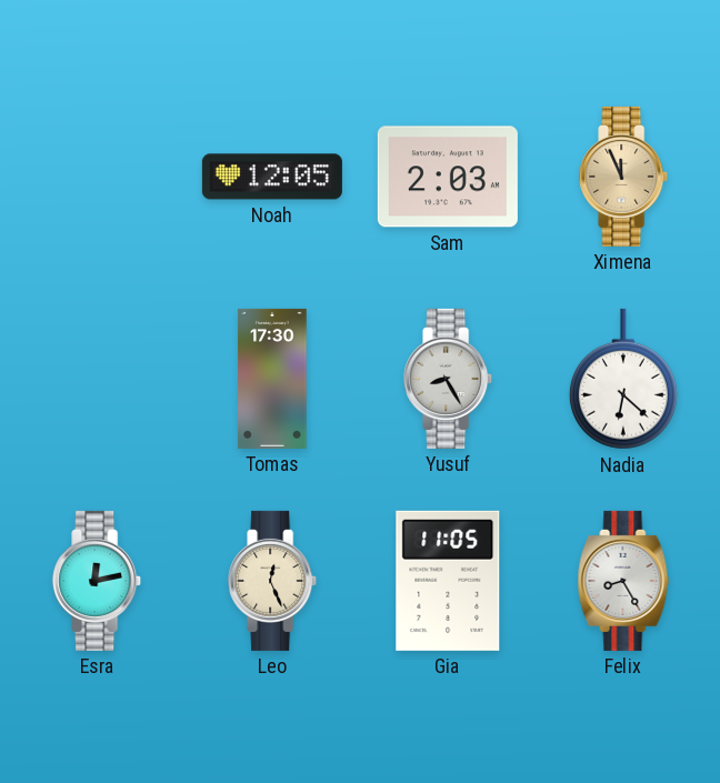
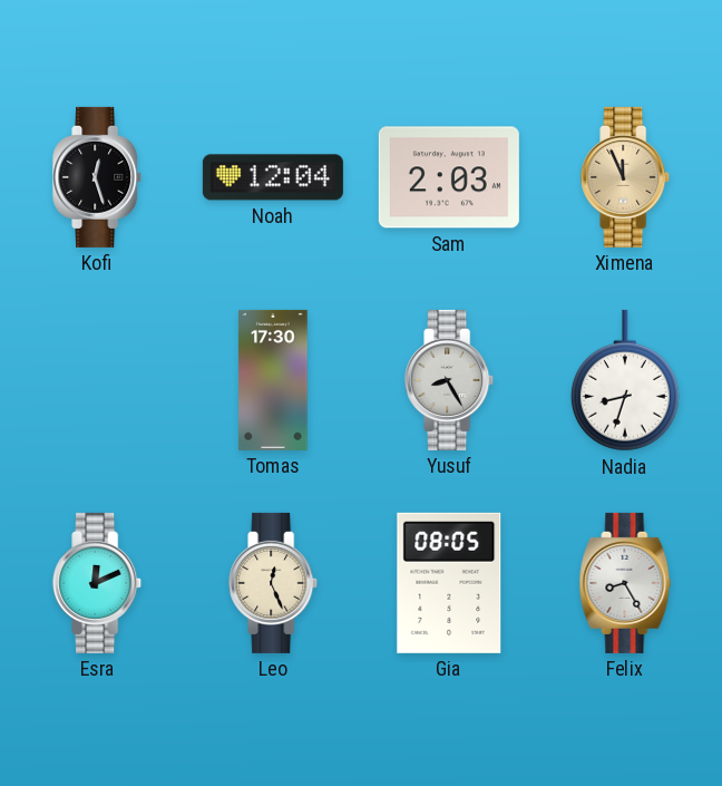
Kofi: none -> 12:27 (98, 177)
Noah: 12:05 -> 12:04 (273, 177)
Nadia: 6:22 -> 8:33 (625, 380)
Esra: 12:13 -> 12:11 (98, 583)
Gia: 11:05 -> 08:05 (449, 583)
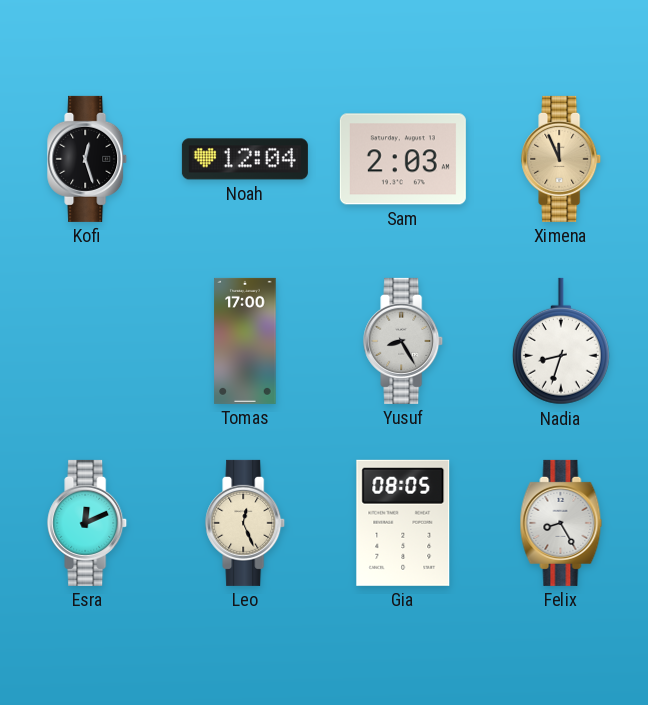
Tomas: 17:30 -> 17:00 (245, 341)
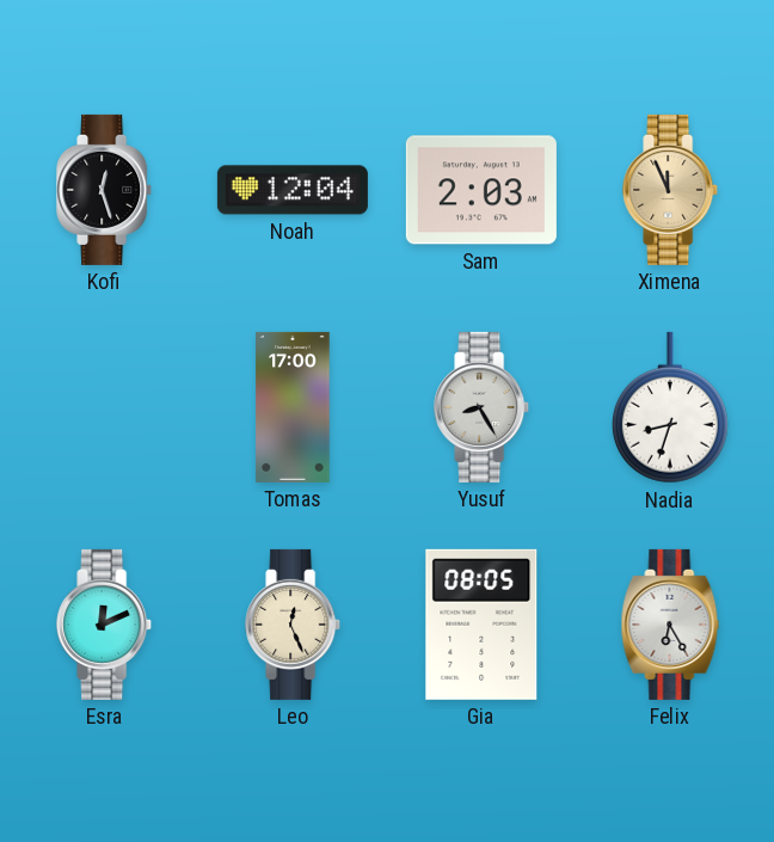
Felix: 8:25 -> 6:25 (670, 625)
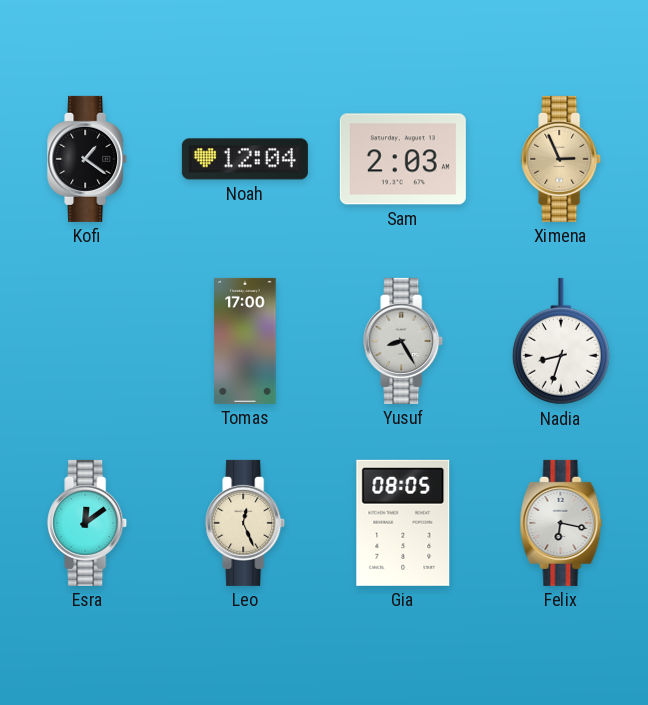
Kofi: 12:27 -> 1:21 (88, 159)
Ximena: 11:56 -> 2:56 (562, 159)
Esra: 12:11 -> 12:09 (88, 523)
Felix: 6:25 -> 6:17 (561, 523)
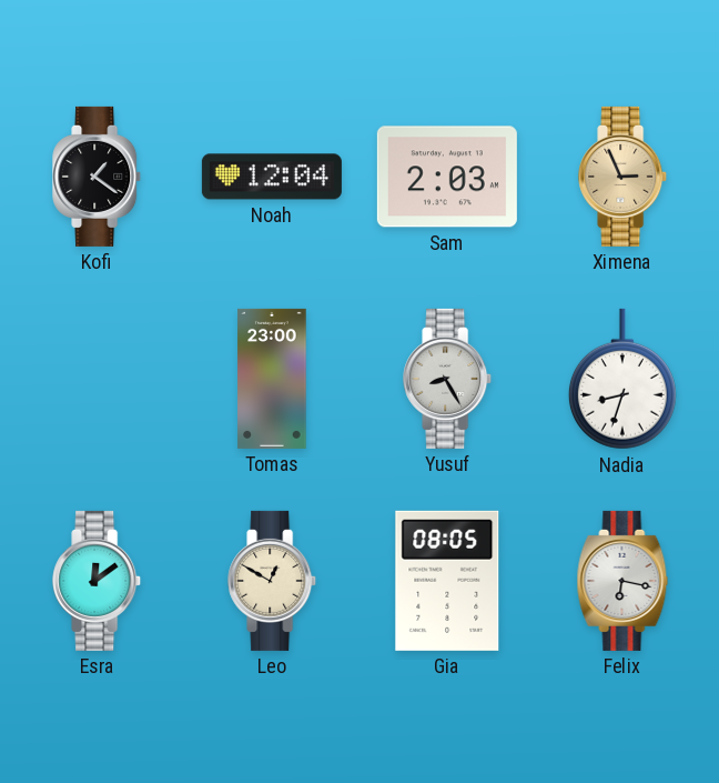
Tomas: 17:00 -> 23:00 (272, 379)
Leo: 12:26 -> 12:50 (273, 581)
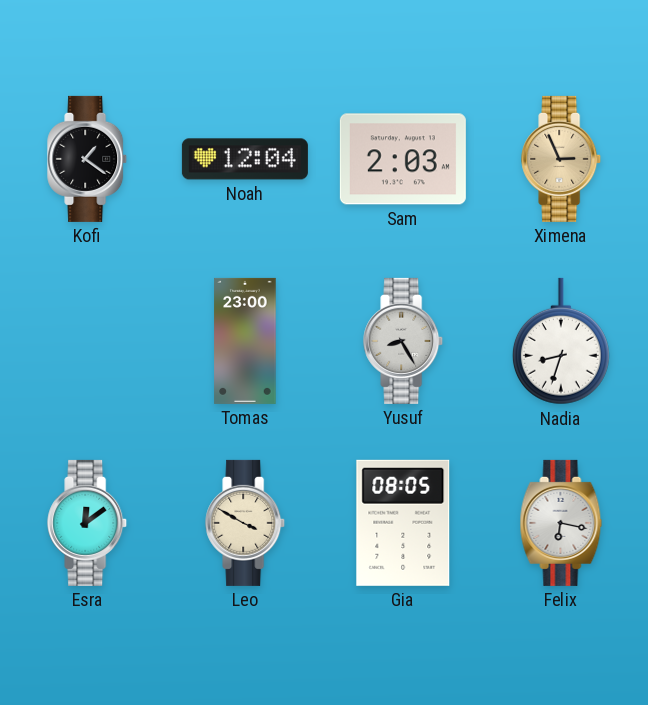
Leo: 12:50 -> 3:50 (246, 523)
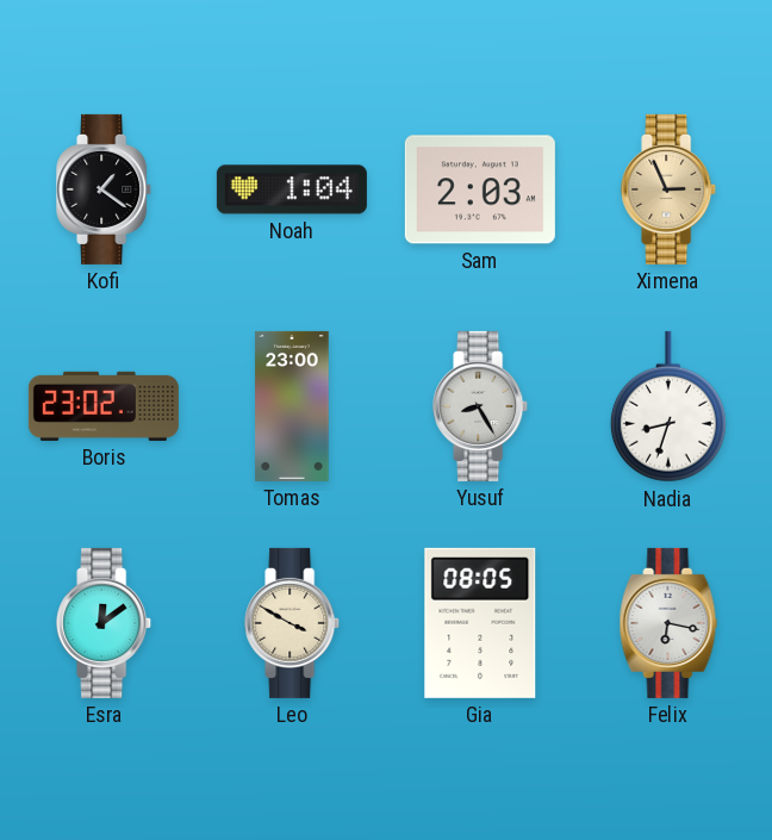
Noah: 12:04 -> 1:04 (292, 189)
Boris: none -> 23:02 (104, 406)
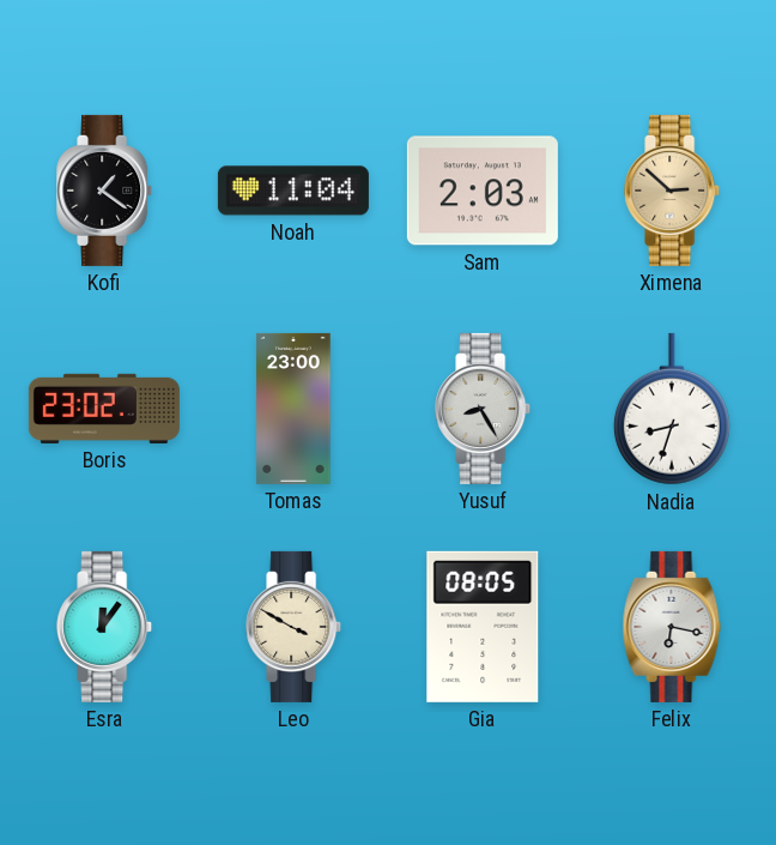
Noah: 1:04 -> 11:04 (293, 191)
Ximena: 2:56 -> 2:52 (673, 191)
Esra: 12:09 -> 12:06 (105, 627)
